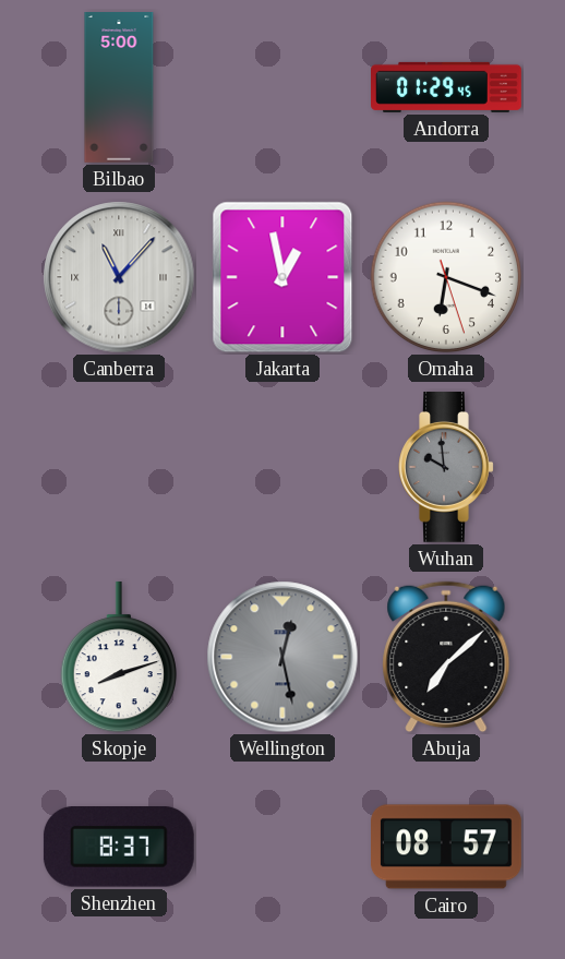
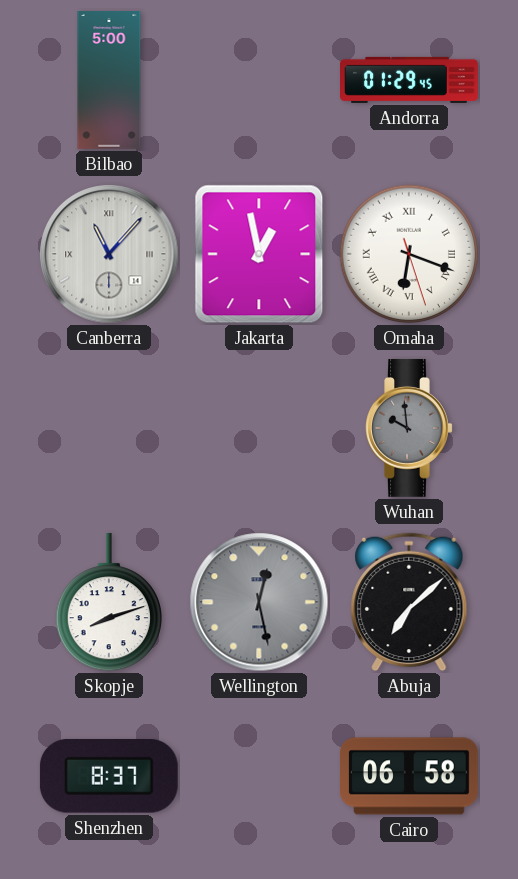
Omaha numerals: Arabic -> Roman (409, 254)
Cairo: 08:57 -> 06:58 (410, 776)
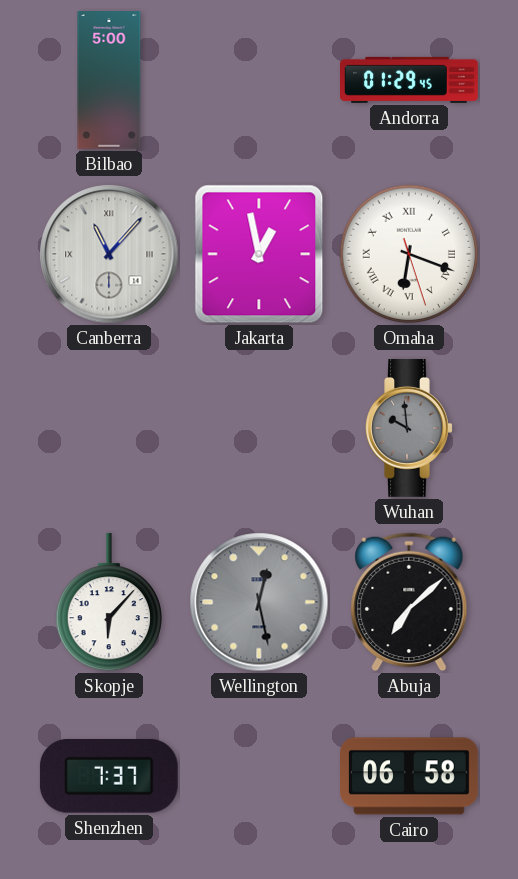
Skopje: 8:12 -> 6:07 (108, 602)
Shenzhen: 8:37 -> 7:37 (109, 777)
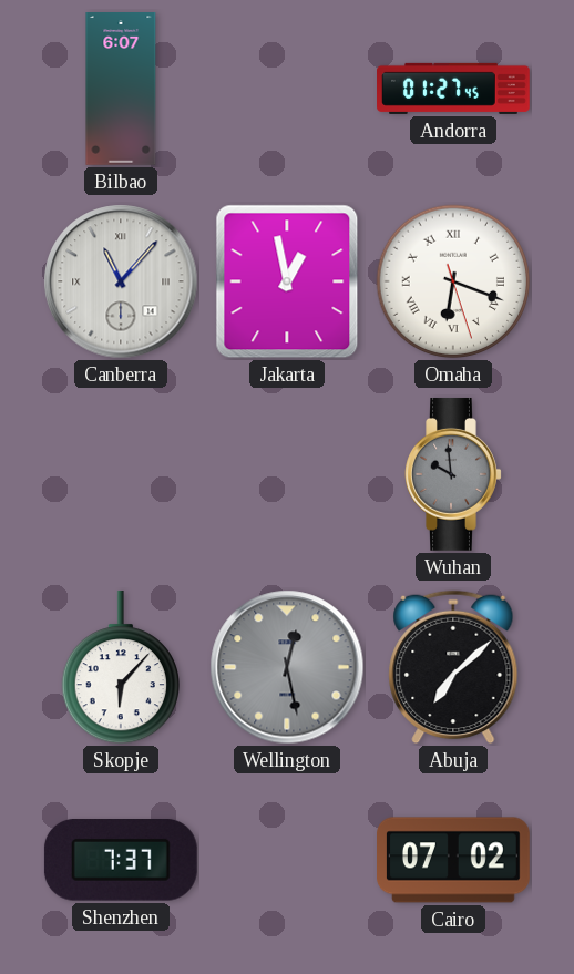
Bilbao: 5:00 -> 6:07 (121, 90)
Andorra: 01:29 -> 01:27 (454, 89)
Cairo: 06:58 -> 07:02 (454, 860)
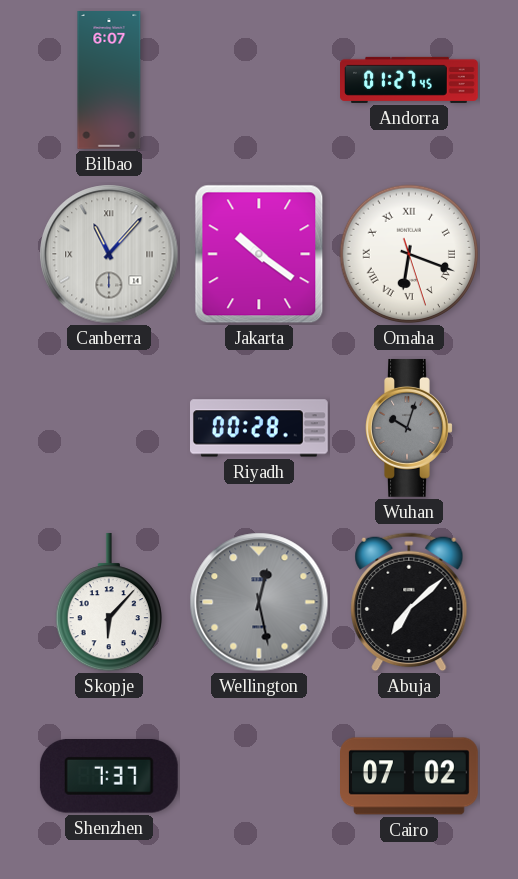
Jakarta: 12:58 -> 10:21 (259, 254)
Riyadh: none -> 00:28 (260, 428)
Wuhan: 9:59 -> 10:03 (409, 428)
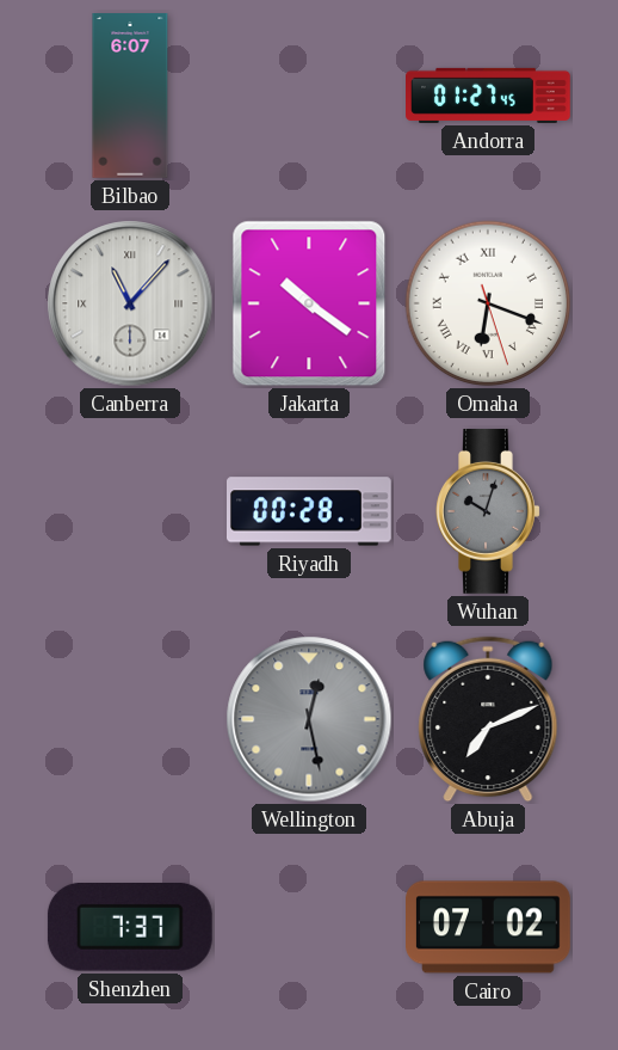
Skopje: 6:07 -> none (108, 602)
Abuja: 7:08 -> 7:11 (488, 719)
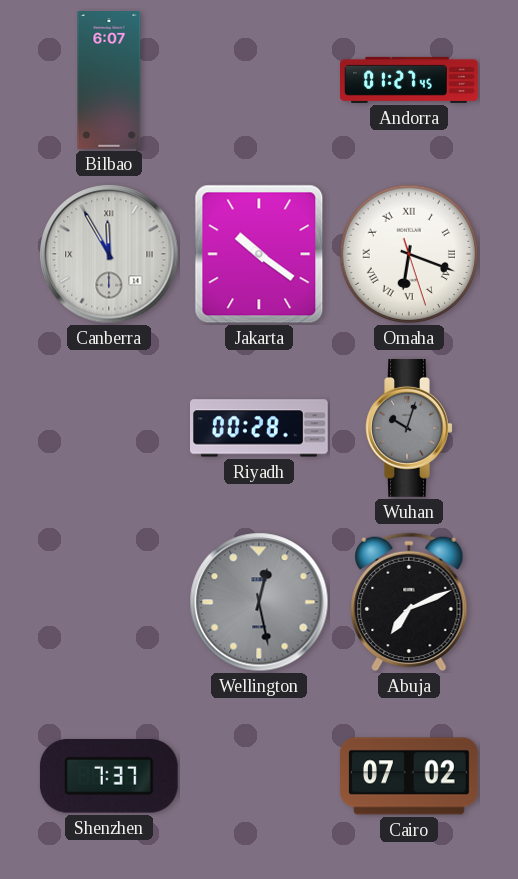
Canberra: 11:07 -> 11:55 (109, 254)
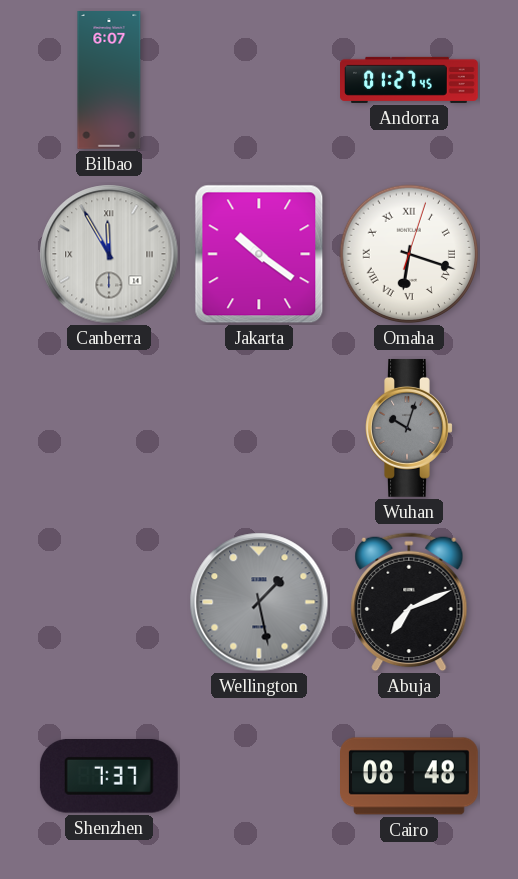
Omaha: 6:18:27 -> 6:18:03 (409, 254)
Riyadh: 00:28 -> none (260, 428)
Wellington: 12:28 -> 1:28 (259, 602)
Cairo: 07:02 -> 08:48 (410, 776)
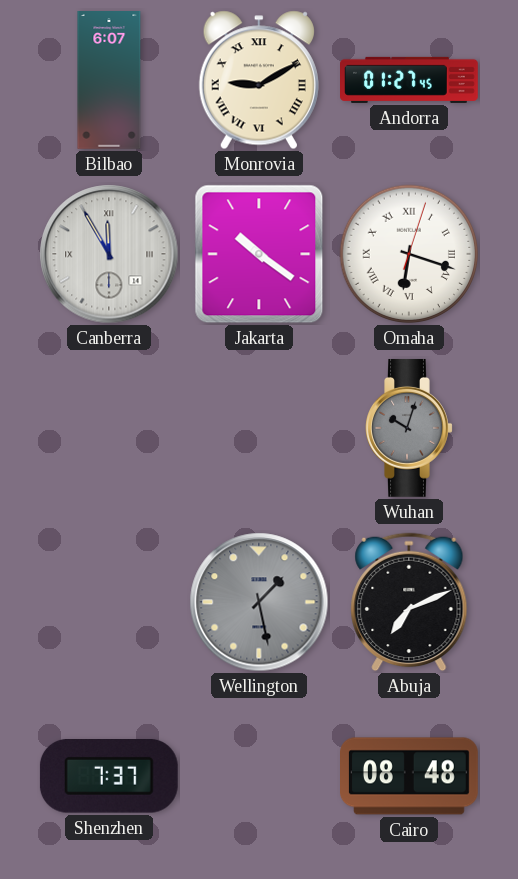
Monrovia: none -> 9:10 (259, 80)
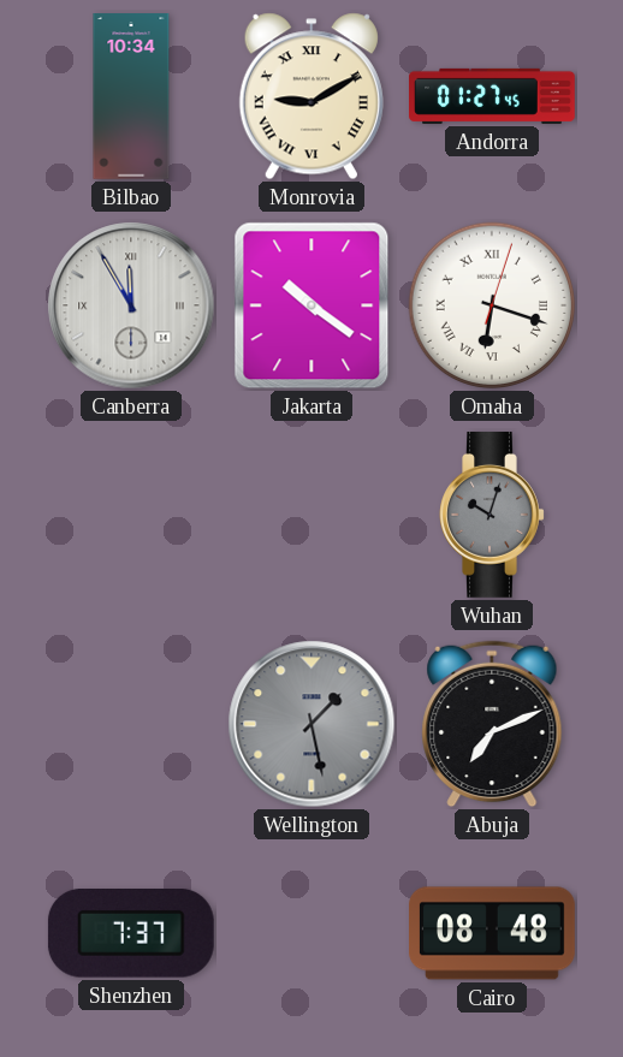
Bilbao: 6:07 -> 10:34 (131, 97)
